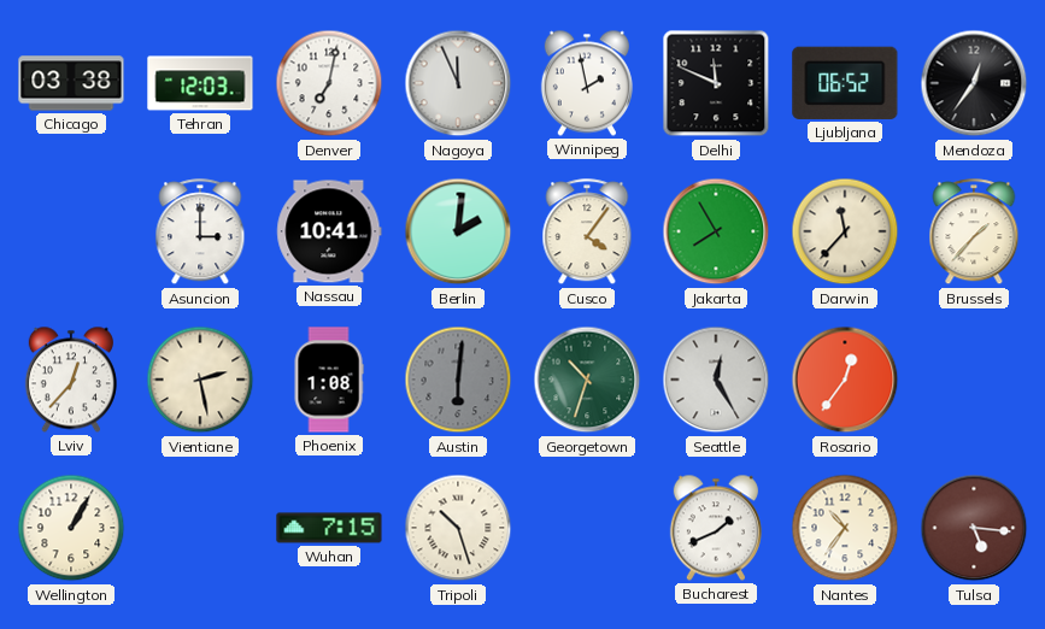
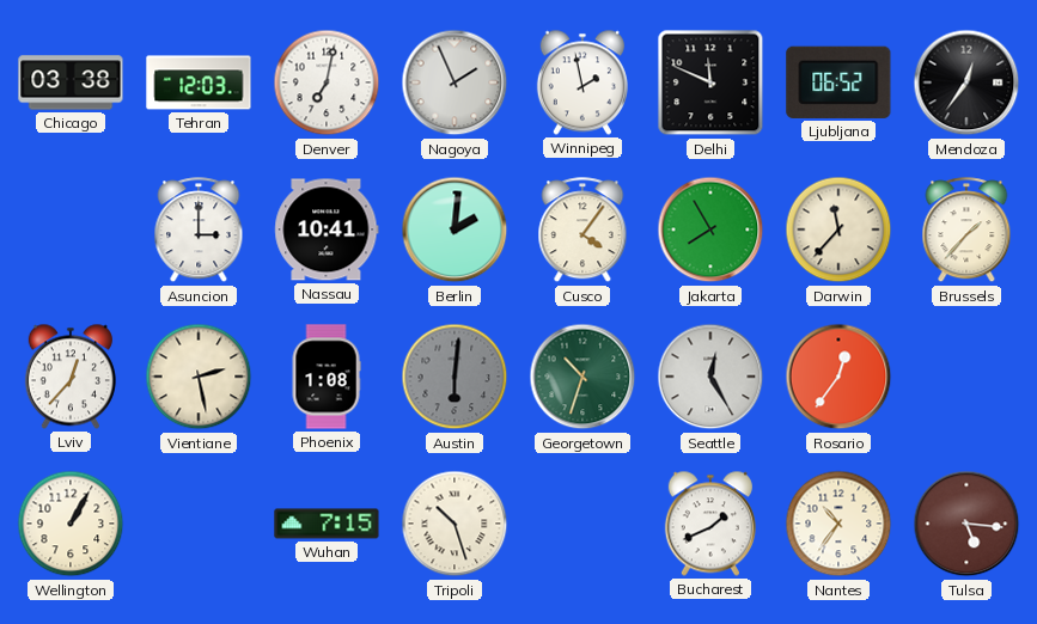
Nagoya: 11:56 -> 1:56 (455, 82)
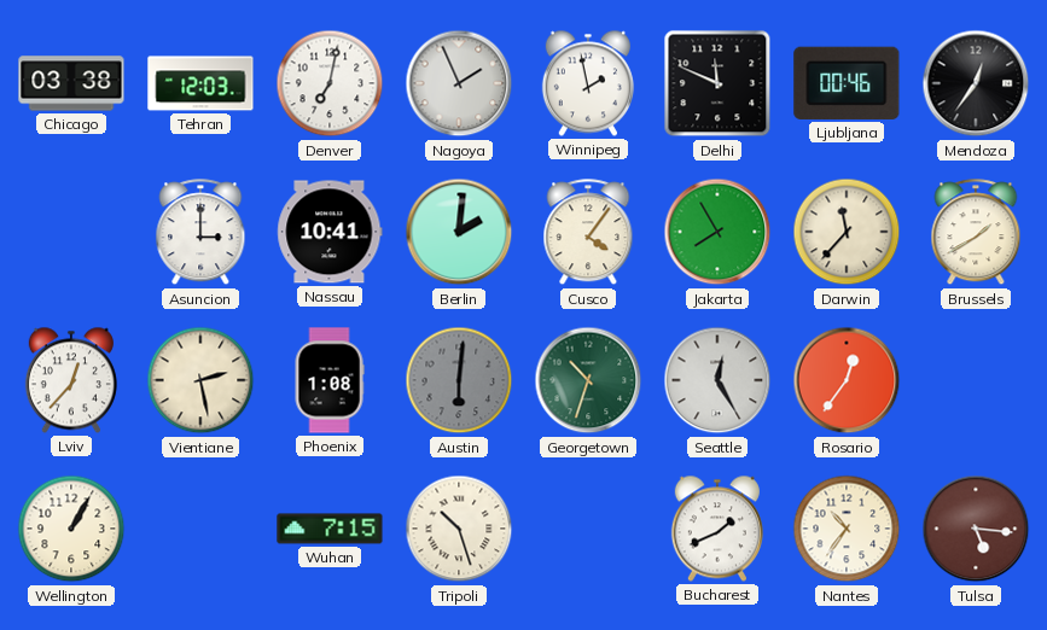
Ljubljana: 06:52 -> 00:46 (847, 83)
Brussels: 1:37 -> 1:40 (976, 233)
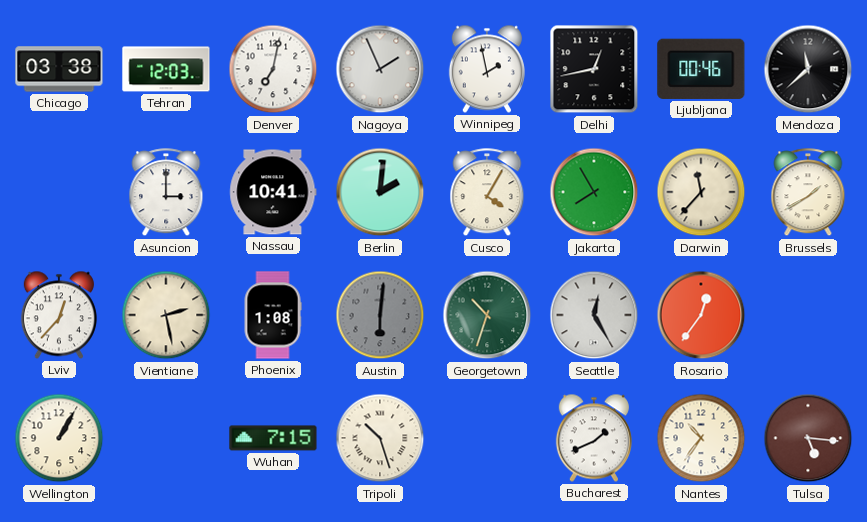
Delhi: 11:49 -> 12:43 (594, 69)
Mendoza: 12:36 -> 11:38 (808, 69)
Cusco: 4:06 -> 4:05 (487, 193)
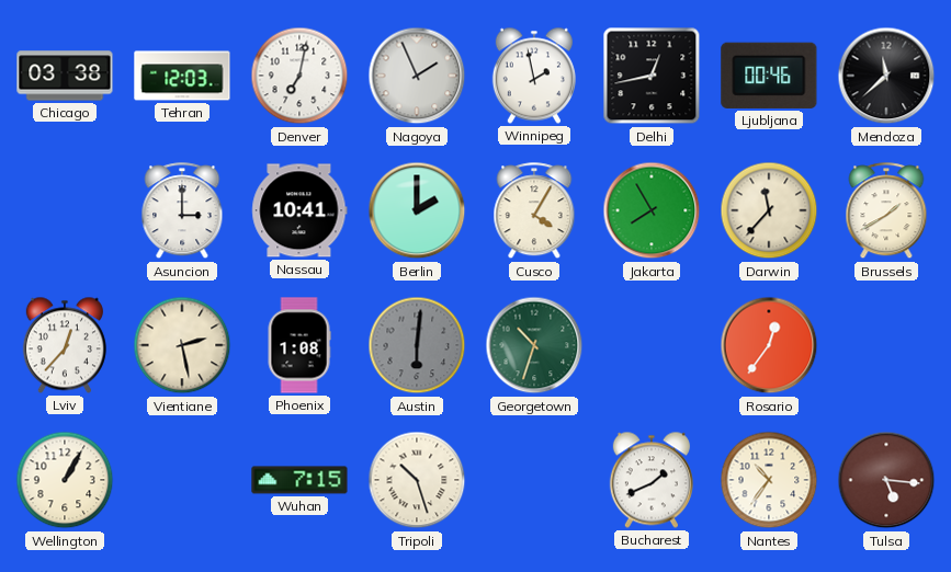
Berlin: 2:01 -> 2:00 (417, 210)
Seattle: 12:25 -> none (594, 315)
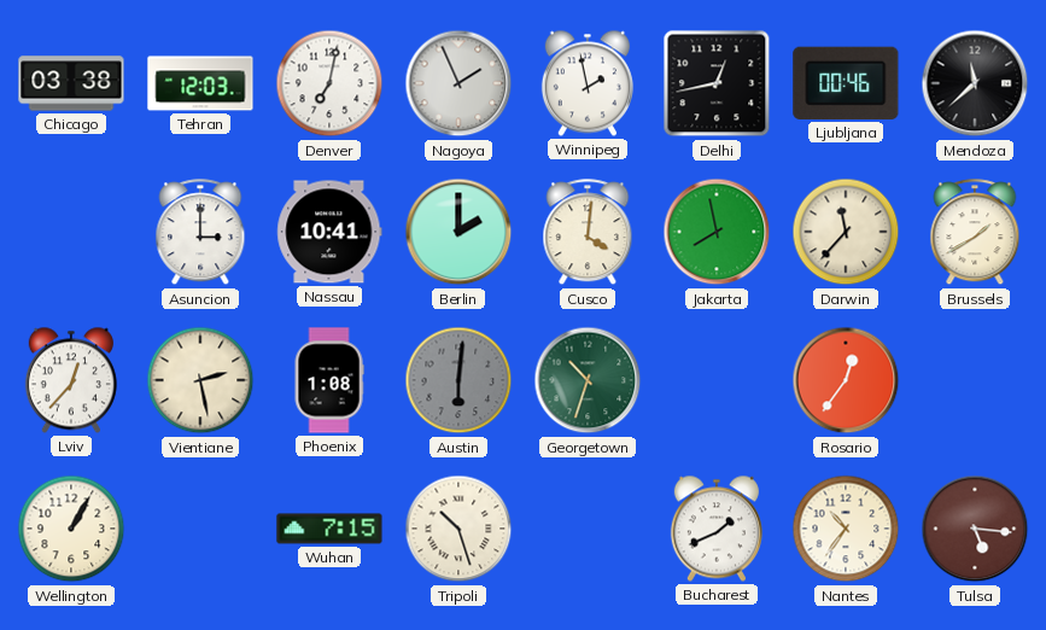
Cusco: 4:05 -> 4:01 (588, 233)
Jakarta: 7:55 -> 7:58 (717, 232)
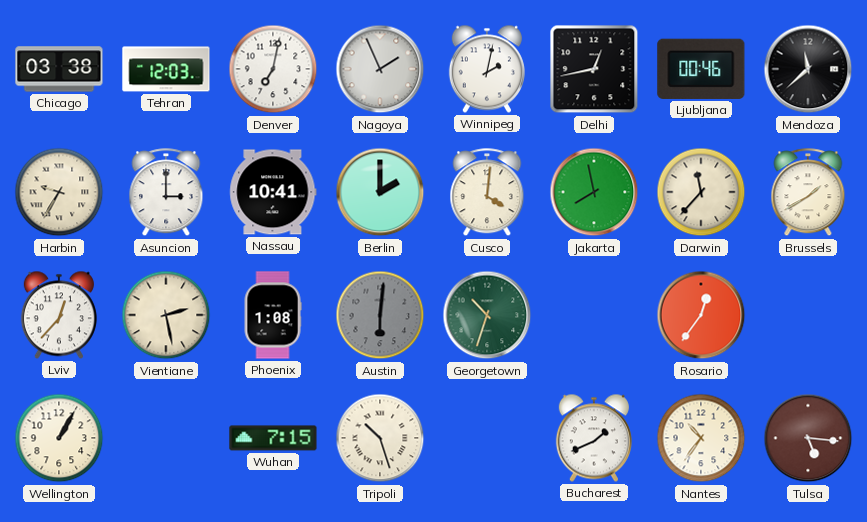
Winnipeg: 1:58 -> 2:02 (487, 69)
Harbin: none -> 9:35 (59, 192)
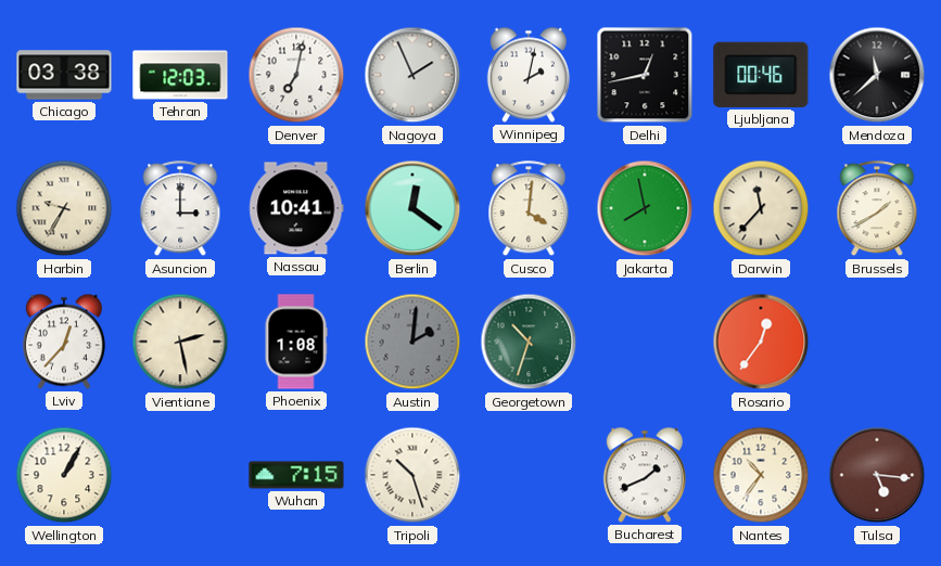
Berlin: 2:00 -> 12:21 (412, 208)
Austin: 6:01 -> 2:01 (412, 342)
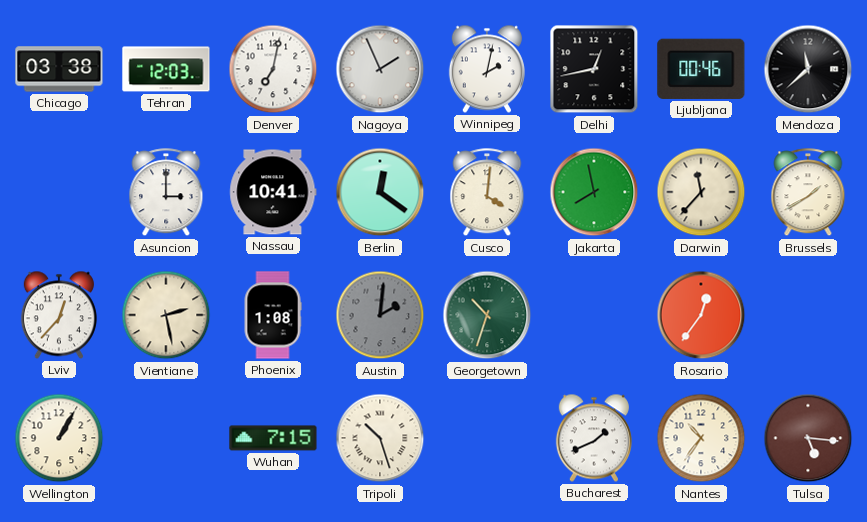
Harbin: 9:35 -> none (64, 208)
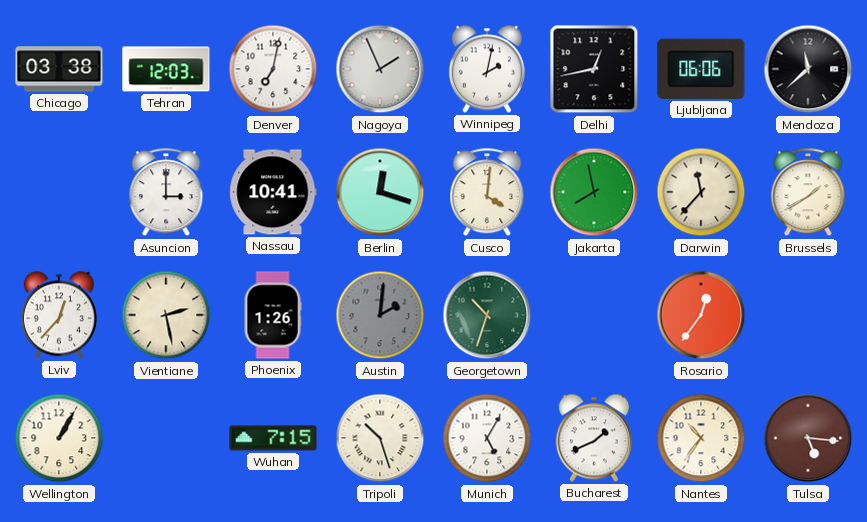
Ljubljana: 00:46 -> 06:06 (701, 69)
Berlin: 12:21 -> 12:18 (380, 192)
Phoenix: 1:08 -> 1:26 (273, 315)
Munich: none -> 5:05 (487, 438)
